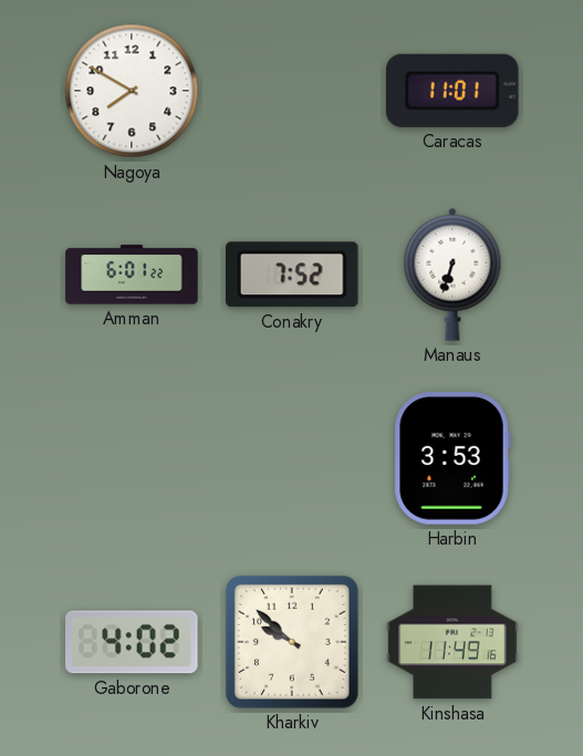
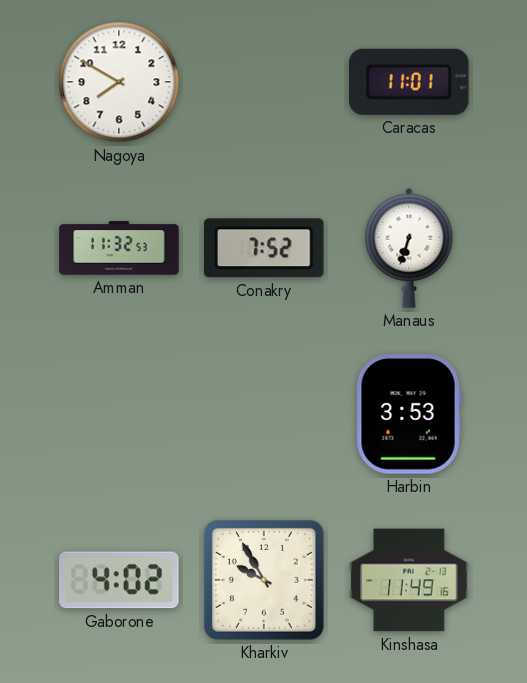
Amman: 6:01 -> 11:32 (119, 248)
Kharkiv: 9:52 -> 9:55 (264, 580)
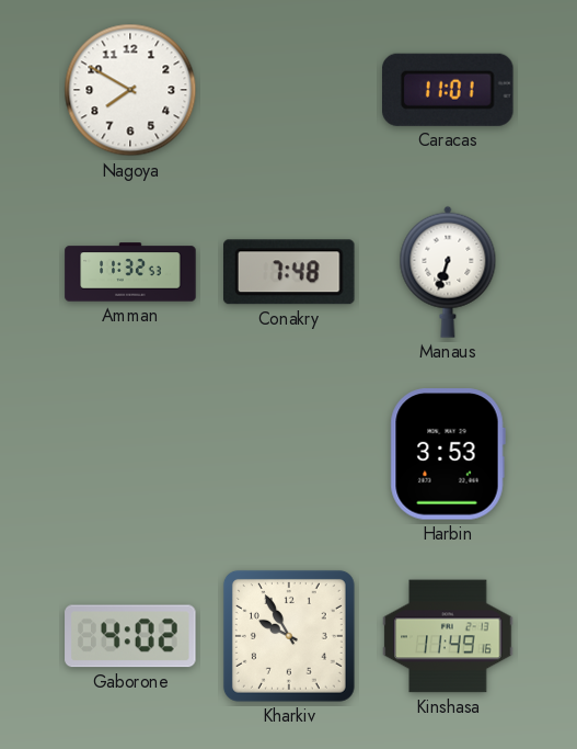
Conakry: 7:52 -> 7:48 (290, 272)
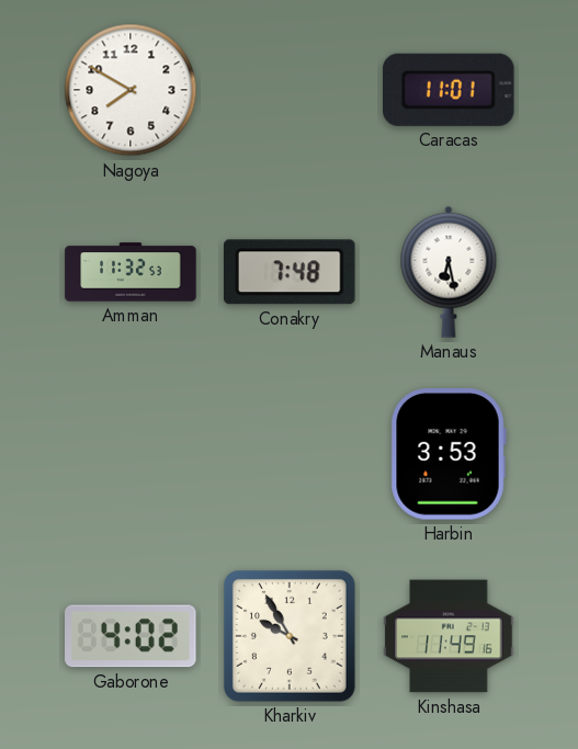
Manaus: 6:33 -> 6:28 (449, 272)
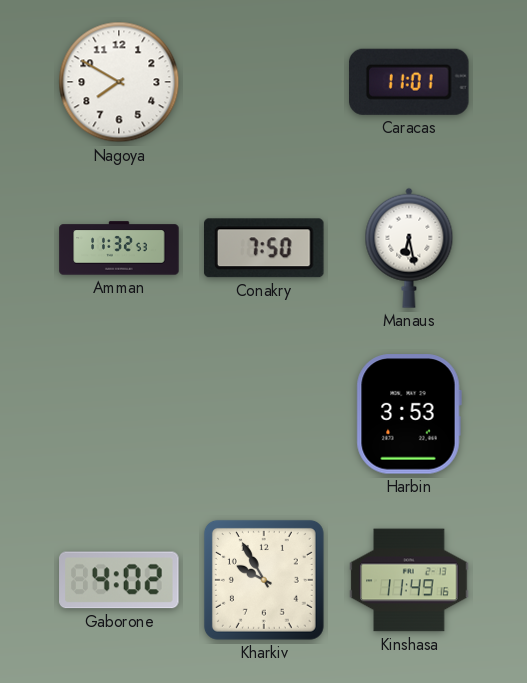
Conakry: 7:48 -> 7:50 (265, 248)
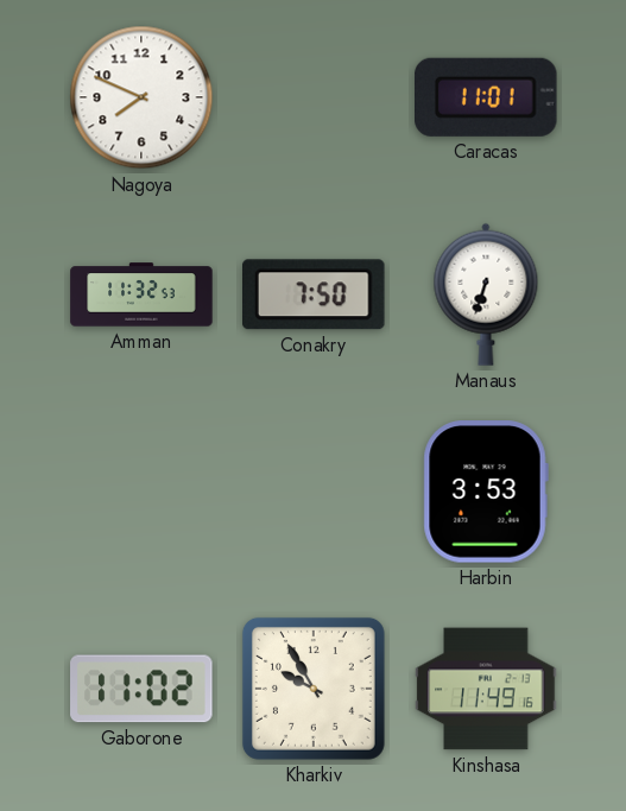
Nagoya: 7:50 -> 7:49 (141, 97)
Manaus: 6:28 -> 6:33 (486, 294)
Gaborone: 4:02 -> 11:02 (141, 689)
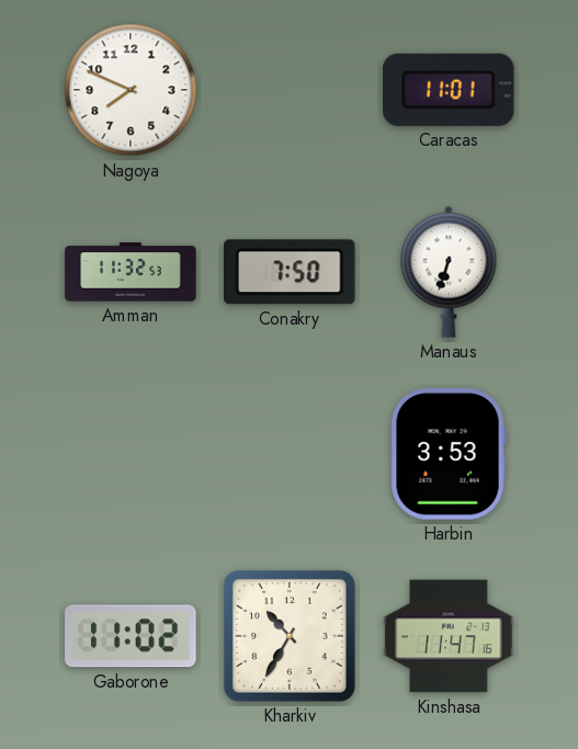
Kharkiv: 9:55 -> 10:35 (290, 636)
Kinshasa: 11:49 -> 11:47 (449, 636)
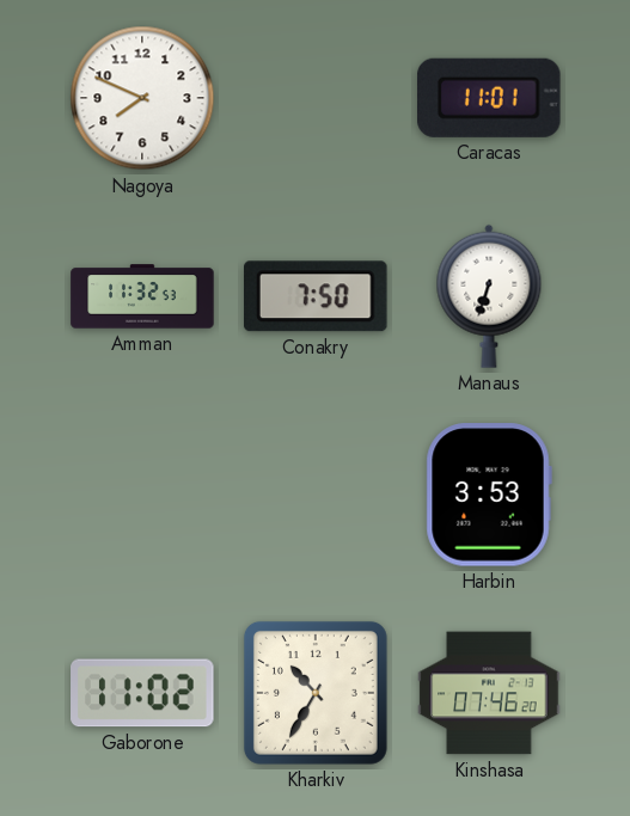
Kinshasa: 11:47 -> 07:46 (489, 693)
